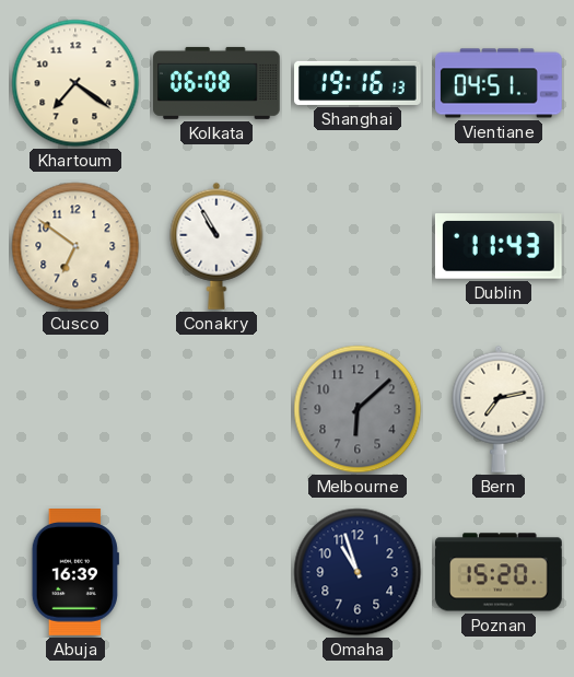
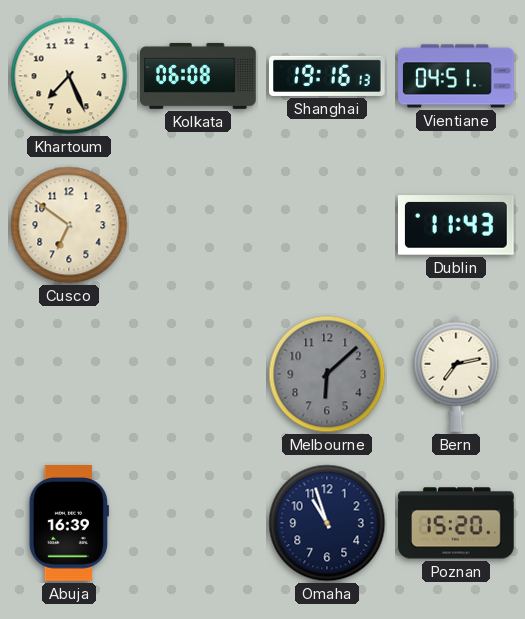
Khartoum: 7:21 -> 7:26 (69, 76)
Conakry: 10:55 -> none (216, 246)
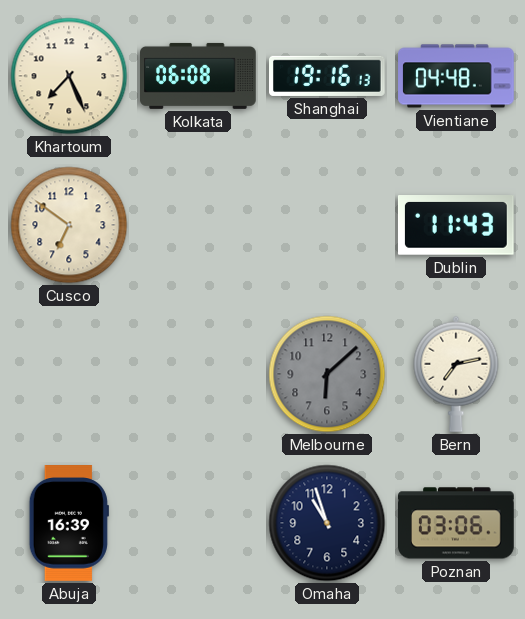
Vientiane: 04:51 -> 04:48 (456, 76)
Poznan: 15:20 -> 03:06 (457, 523)
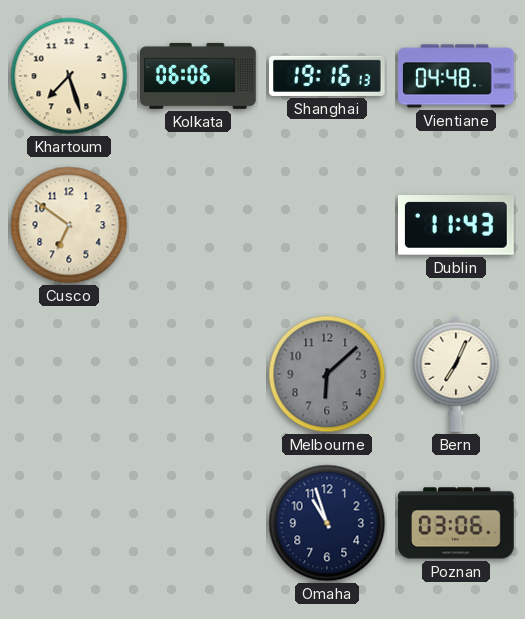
Khartoum: 7:26 -> 7:27 (69, 76)
Kolkata: 06:08 -> 06:06 (199, 76)
Bern: 7:13 -> 7:04 (456, 374)
Abuja: 16:39 -> none (69, 524)
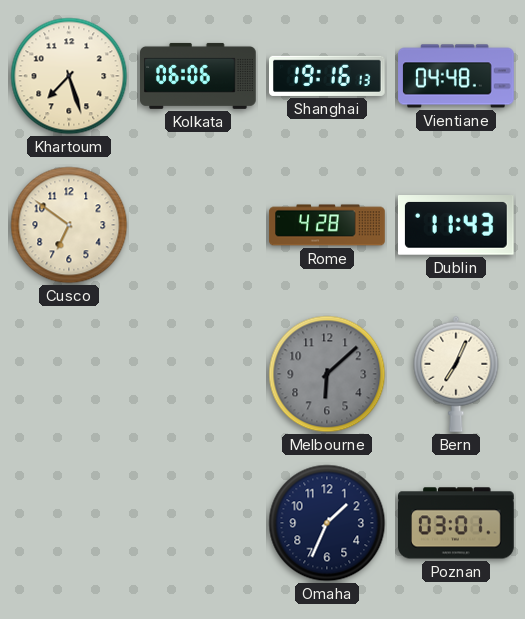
Rome: none -> 4:28 (327, 225)
Omaha: 10:57 -> 1:34 (327, 523)
Poznan: 03:06 -> 03:01 (457, 523)
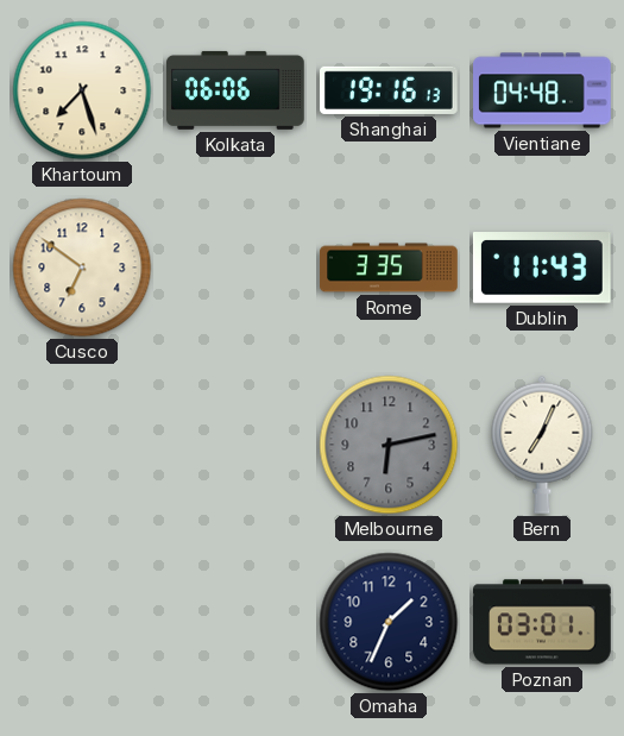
Rome: 4:28 -> 3:35 (389, 268)
Melbourne: 6:08 -> 6:13 (389, 445)
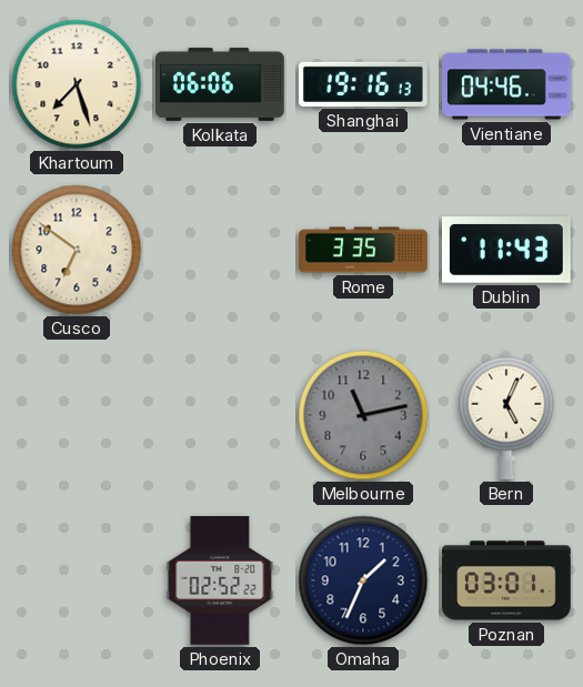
Vientiane: 04:48 -> 04:46 (506, 84)
Melbourne: 6:13 -> 11:13 (363, 415)
Bern: 7:04 -> 5:04 (506, 415)
Phoenix: none -> 02:52 (220, 582)
